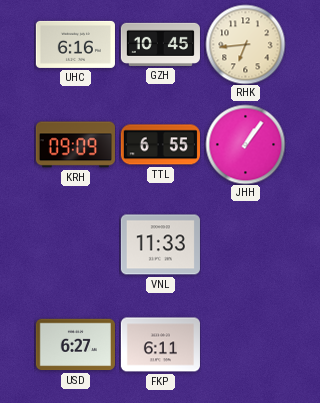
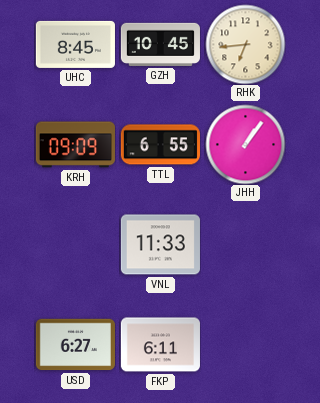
UHC: 6:16 -> 8:45 (75, 44)
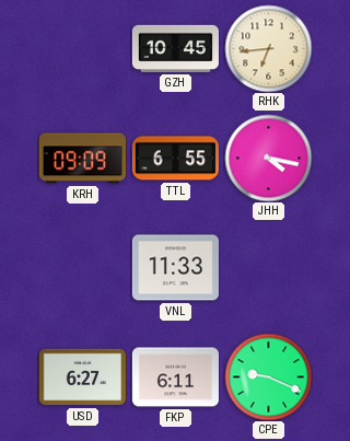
UHC: 8:45 -> none (75, 44)
JHH: 1:06 -> 4:17 (268, 158)
CPE: none -> 9:19 (268, 376)
